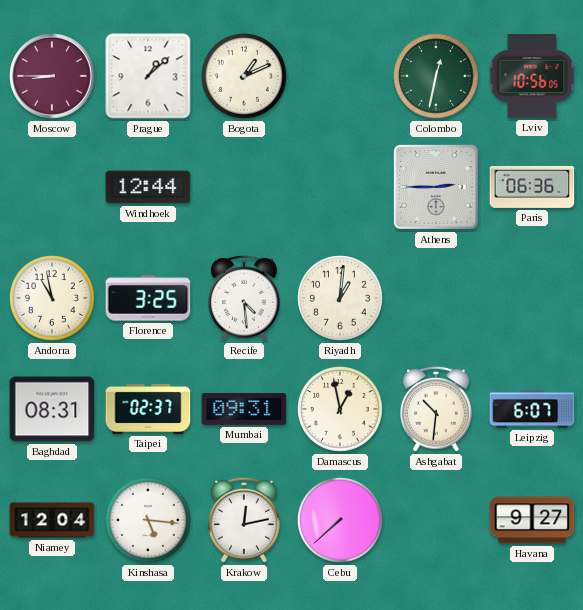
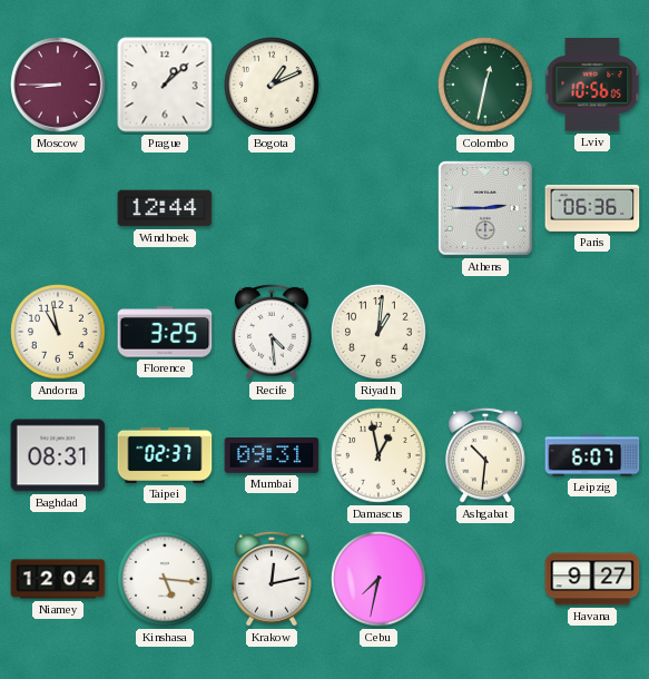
Cebu: 7:38 -> 7:32 (380, 580)
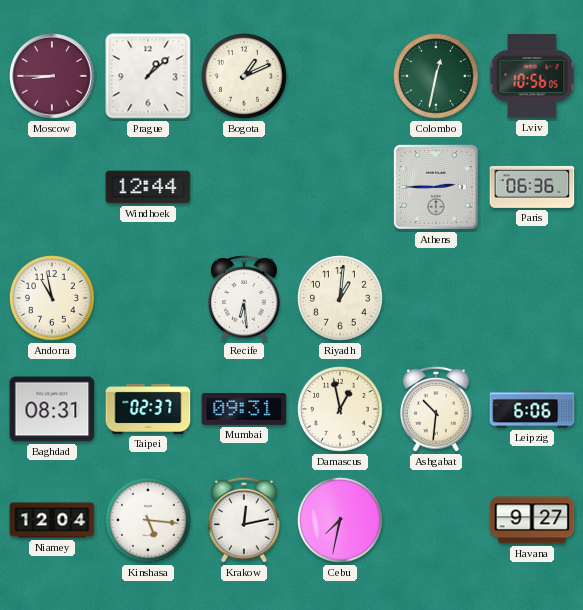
Florence: 3:25 -> none (165, 332)
Recife: 4:29 -> 6:29 (245, 298)
Leipzig: 6:07 -> 6:06 (532, 409)
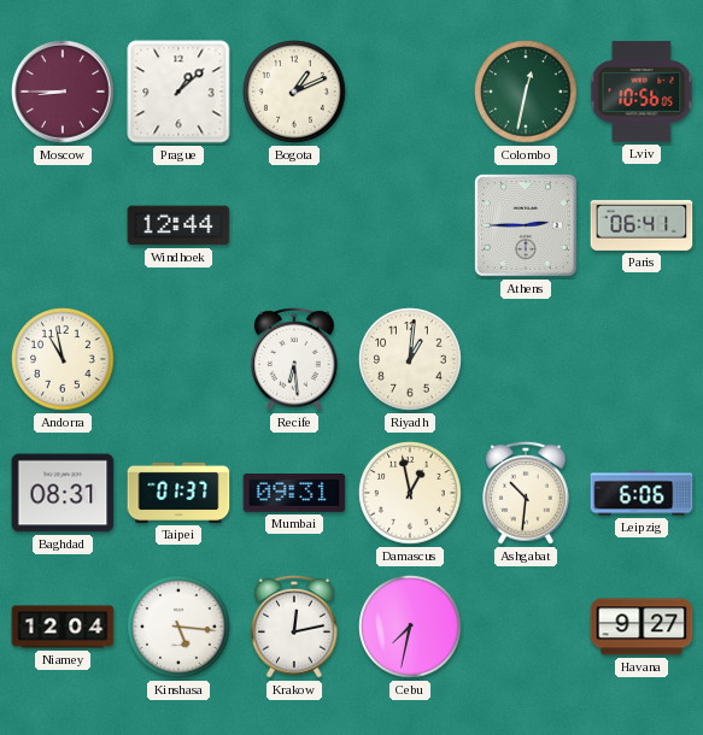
Paris: 06:36 -> 06:41 (642, 225)
Taipei: 02:37 -> 01:37 (178, 493)
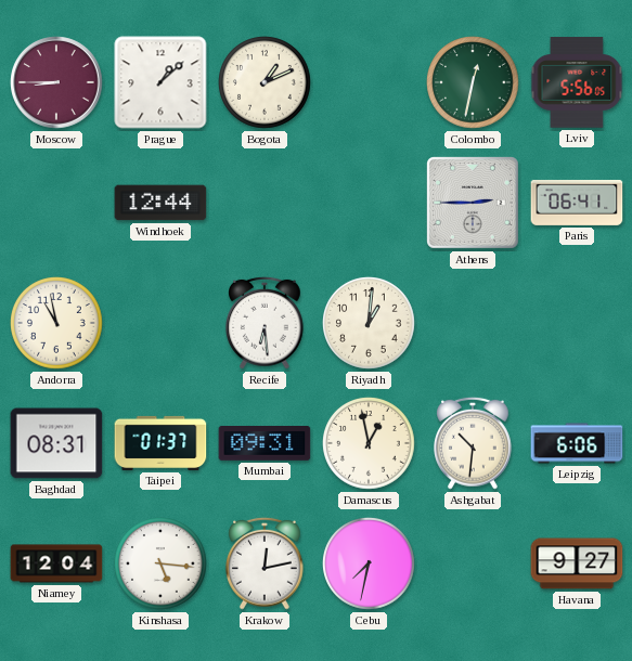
Lviv: 10:56 -> 5:56 (577, 82)
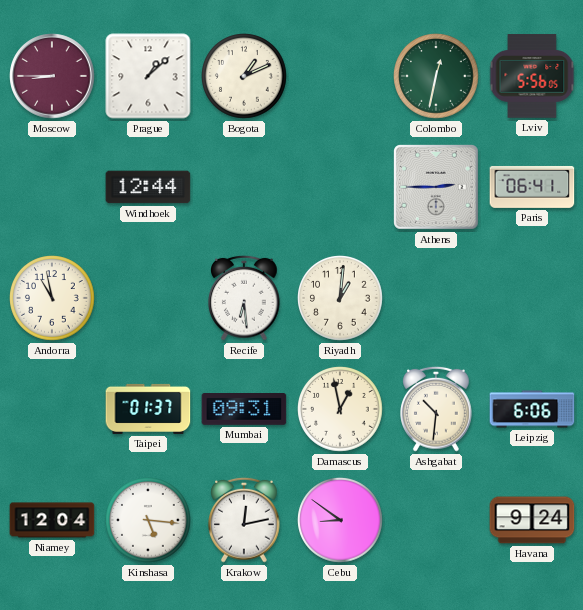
Baghdad: 08:31 -> none (56, 443)
Cebu: 7:32 -> 8:51 (341, 521)
Havana: 9:27 -> 9:24 (532, 520)
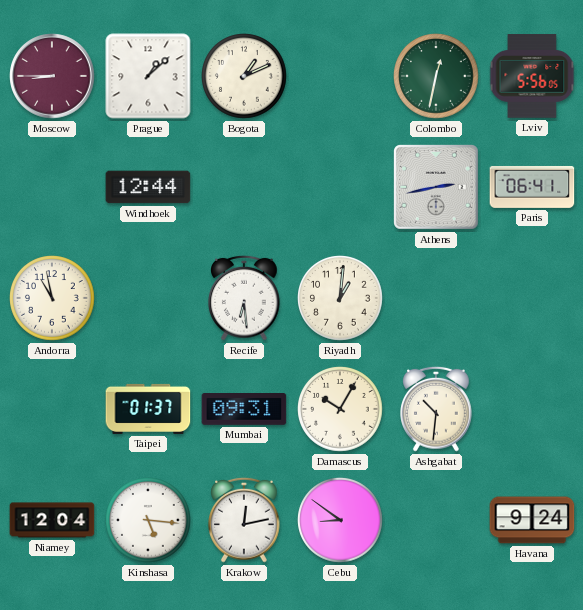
Athens: 2:45 -> 2:43 (437, 188)
Damascus: 12:58 -> 10:05 (341, 410)
Leipzig: 6:06 -> none (532, 409)
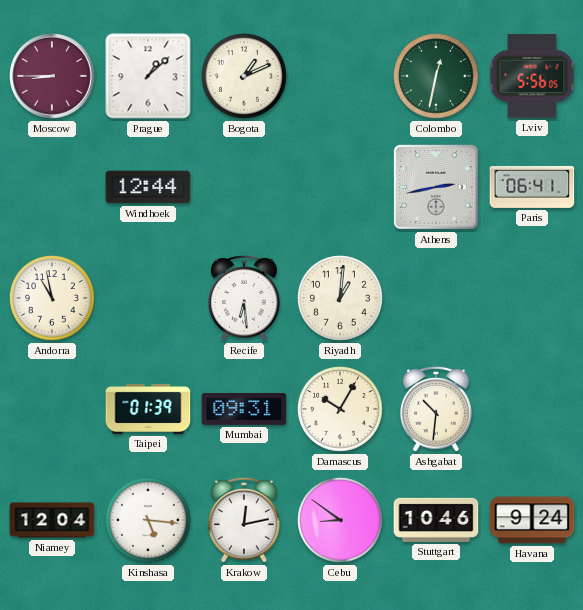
Taipei: 01:37 -> 01:39 (148, 409)
Stuttgart: none -> 10:46 (436, 520)
